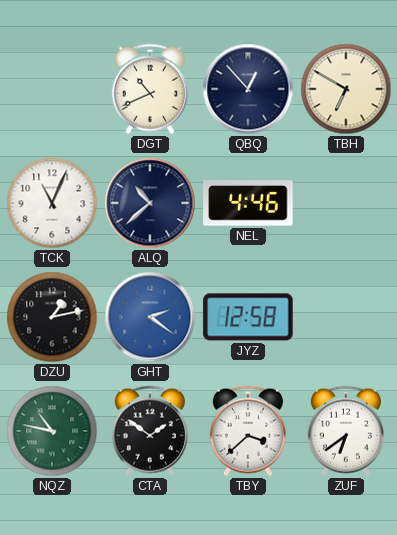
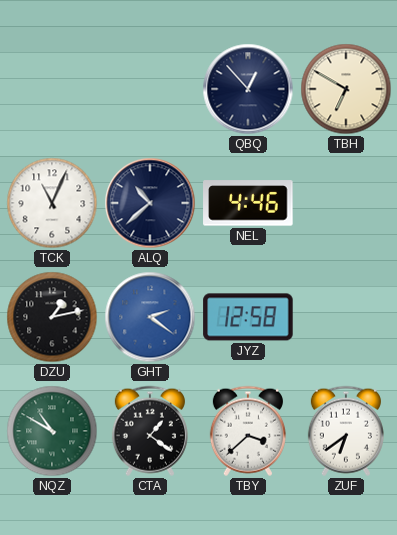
DGT: 10:41 -> none (150, 89)
NQZ: 10:47 -> 10:50 (52, 431)
CTA: 1:51 -> 1:21 (150, 431)
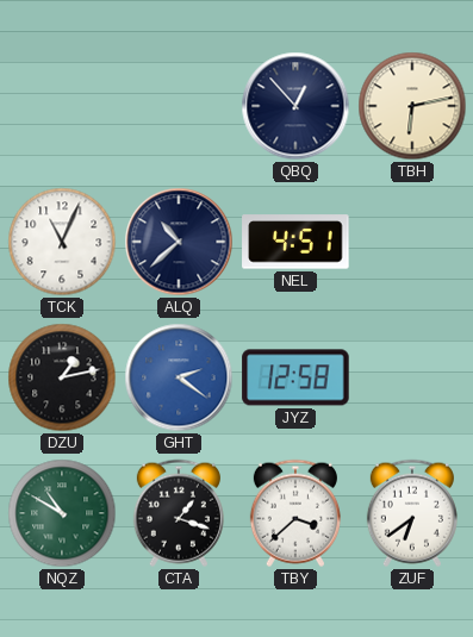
TBH: 6:50 -> 6:13 (412, 106)
NEL: 4:46 -> 4:51 (295, 242)
CTA: 1:21 -> 1:18 (179, 513)
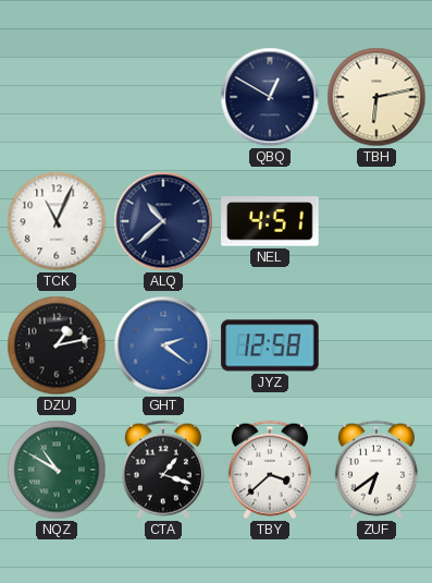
QBQ: 12:53 -> 12:50 (270, 97)
